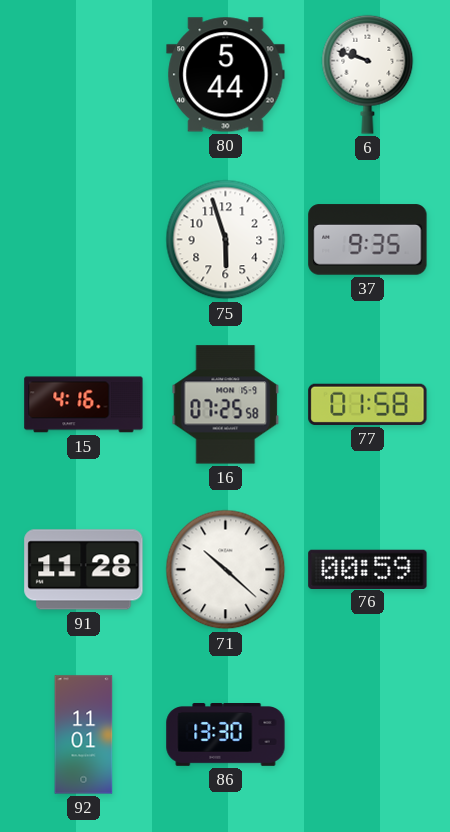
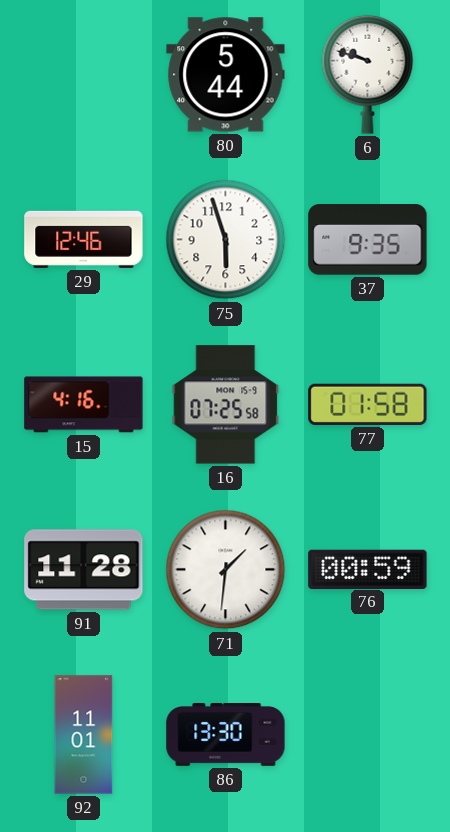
29: none -> 12:46 (84, 239)
71: 10:22 -> 1:31 (226, 570)
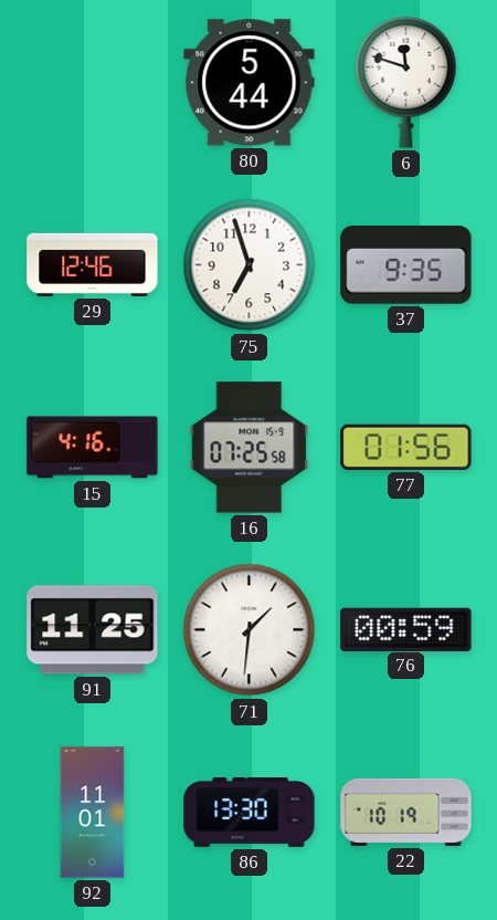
6: 9:48 -> 11:48 (406, 82)
75: 5:57 -> 6:57 (250, 265)
77: 01:58 -> 01:56 (406, 447)
91: 11:28 -> 11:25 (93, 630)
22: none -> 10:19 (406, 812)
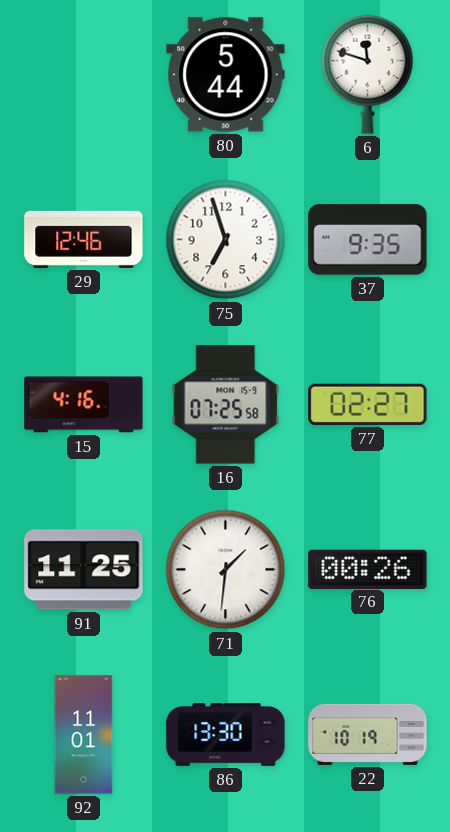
77: 01:56 -> 02:27 (368, 404)
76: 00:59 -> 00:26 (368, 569)
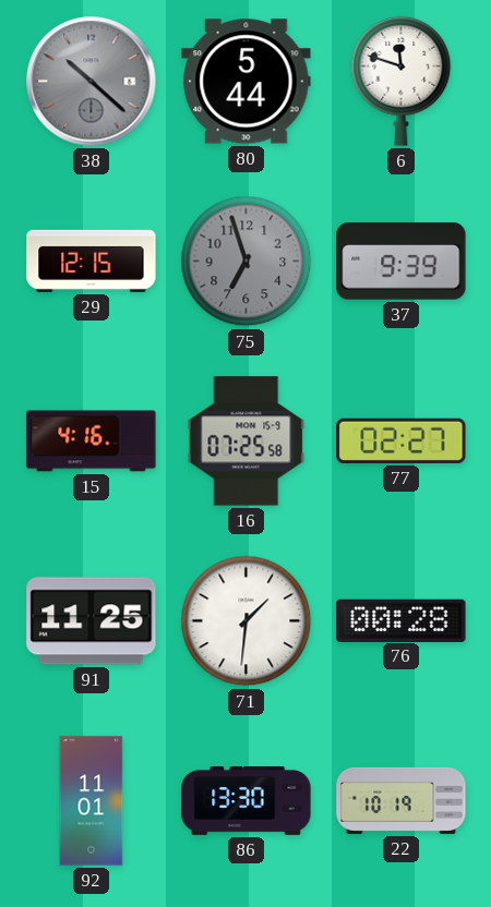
38: none -> 10:22 (92, 82)
29: 12:46 -> 12:15 (92, 261)
75 dial: white -> grey (247, 262)
37: 9:35 -> 9:39 (402, 262)
76: 00:26 -> 00:28 (402, 620)
